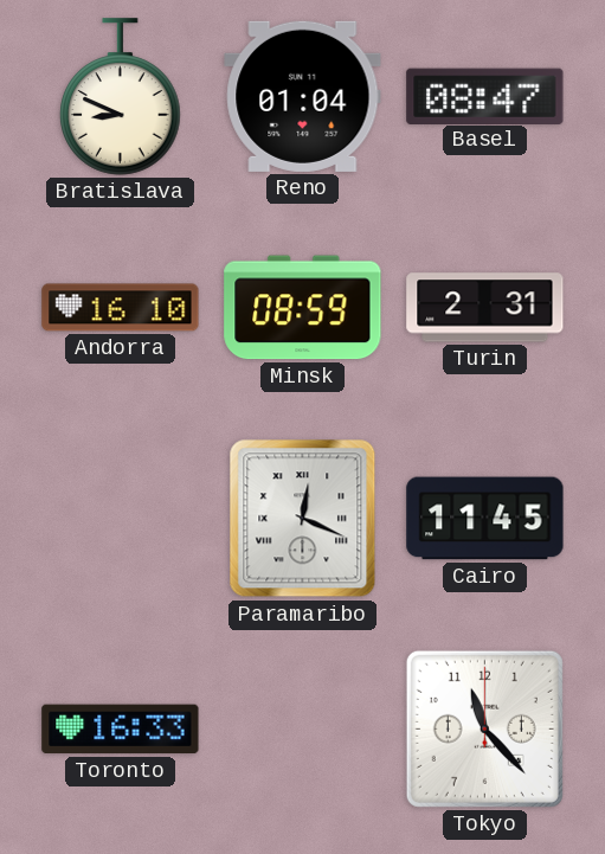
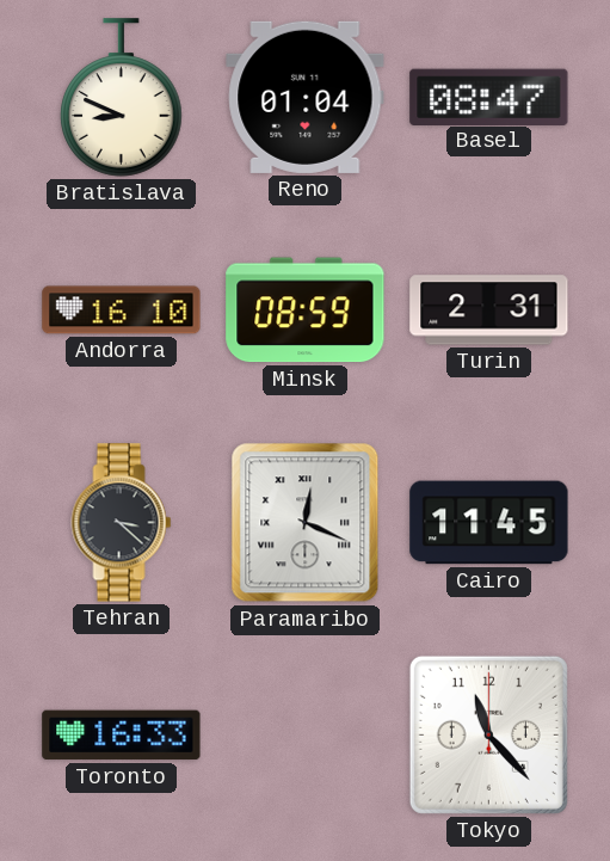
Tehran: none -> 3:22 (122, 523)
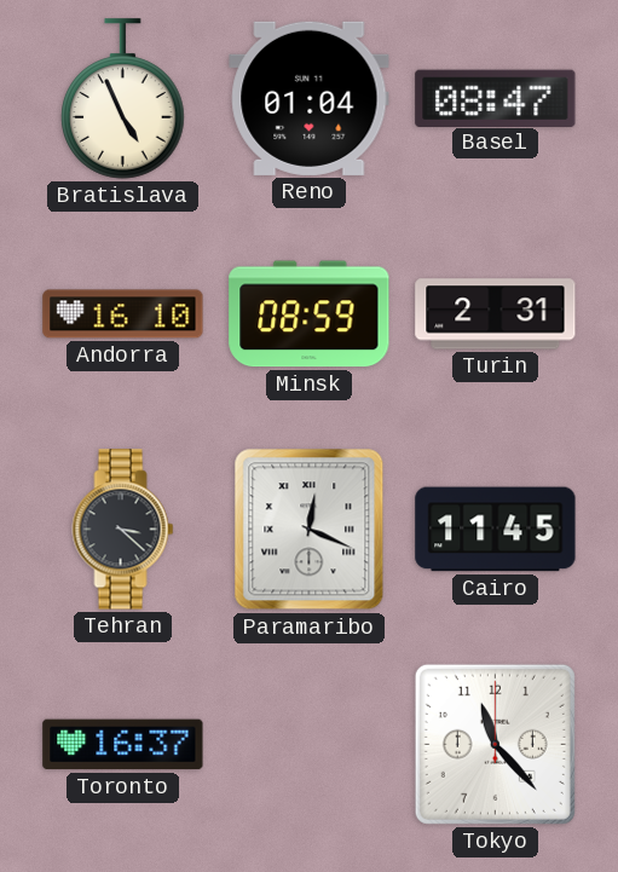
Bratislava: 8:49 -> 4:56 (123, 99)
Toronto: 16:33 -> 16:37 (123, 745)
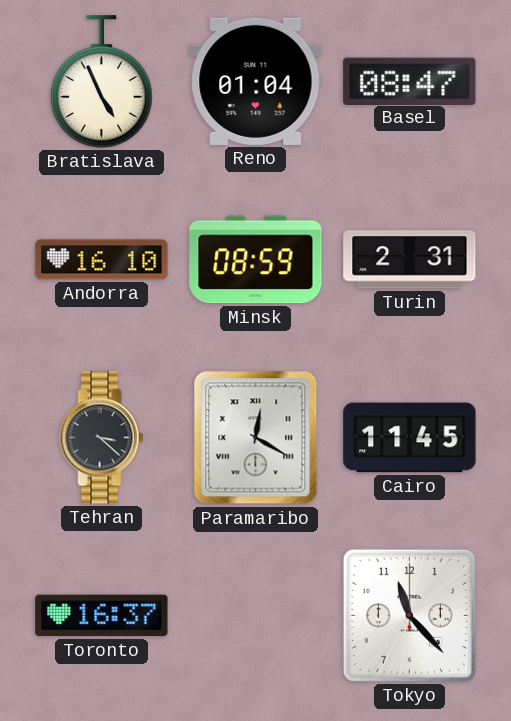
Paramaribo: 12:19 -> 12:20 (256, 438)
